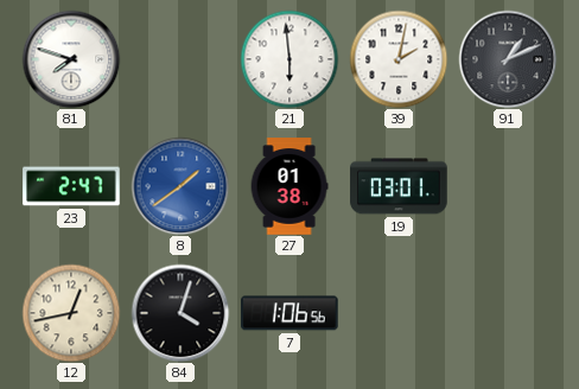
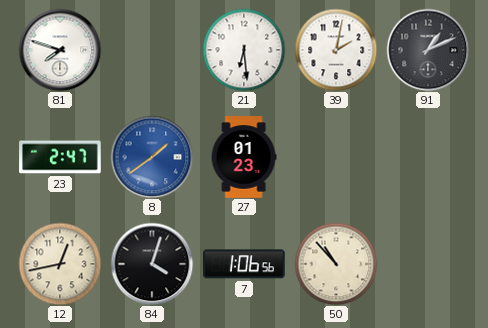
21: 5:59 -> 6:29 (244, 50)
27: 01:38 -> 01:23 (244, 157)
19: 03:01 -> none (399, 186)
50: none -> 10:53 (336, 264)
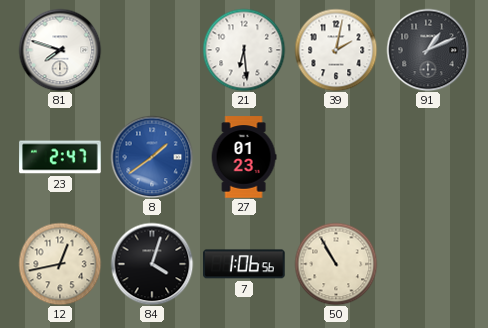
50: 10:53 -> 10:55 (336, 264)
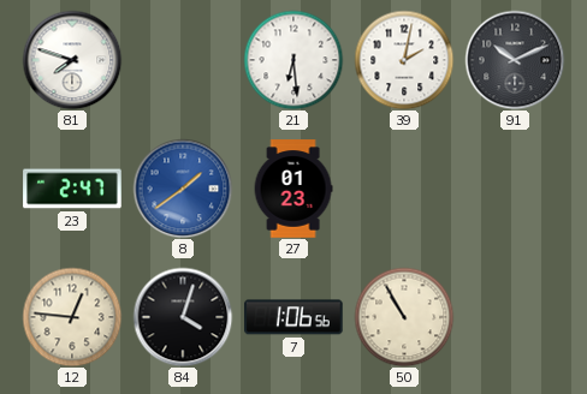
91: 1:11 -> 10:11 (515, 60)
12: 12:43 -> 12:46 (72, 317)
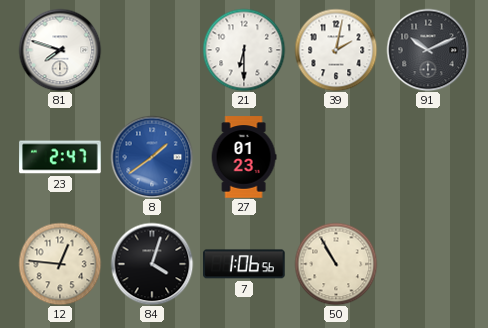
21: 6:29 -> 6:30 (244, 50)
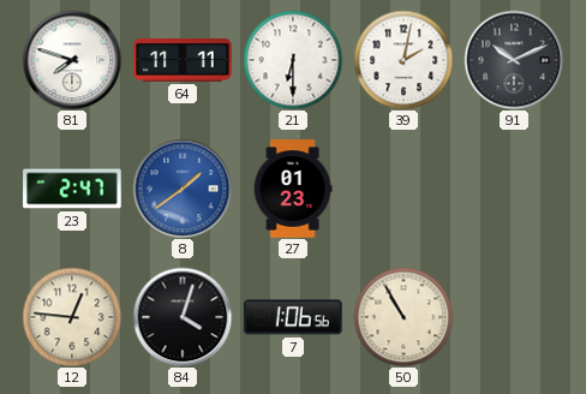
64: none -> 11:11 (183, 60)
